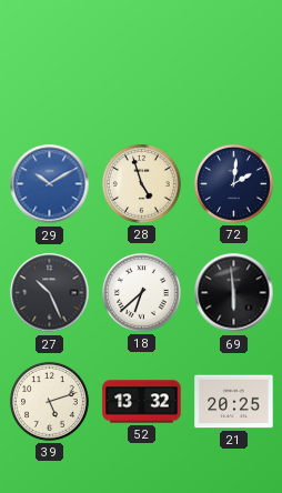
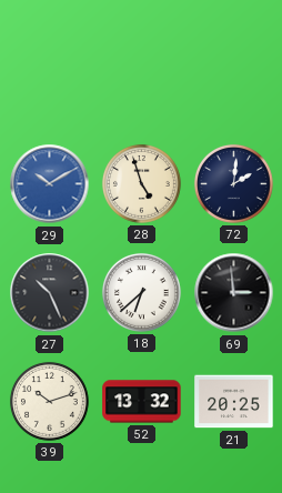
69: 5:59 -> 2:59 (234, 293)
39: 5:12 -> 10:12 (49, 401)
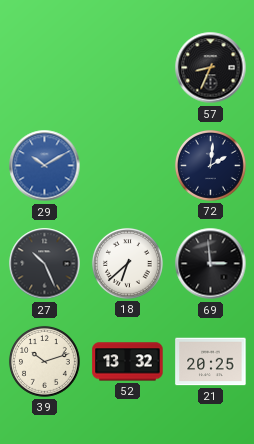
57: none -> 8:34 (211, 68)
28: 4:57 -> none (141, 183)
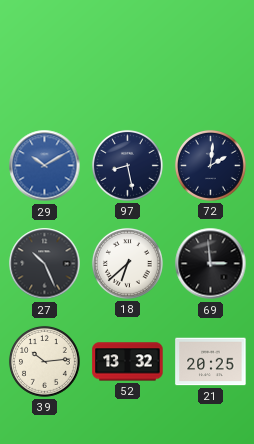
57: 8:34 -> none (211, 68)
97: none -> 8:28 (127, 165)
39: 10:12 -> 10:14 (44, 361)
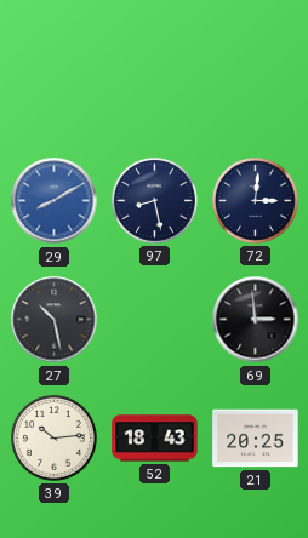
29: 10:10 -> 8:10 (55, 201)
72: 2:01 -> 3:01 (255, 200)
27: 10:26 -> 10:28 (55, 320)
18: 6:38 -> none (127, 263)
52: 13:32 -> 18:43 (155, 439)
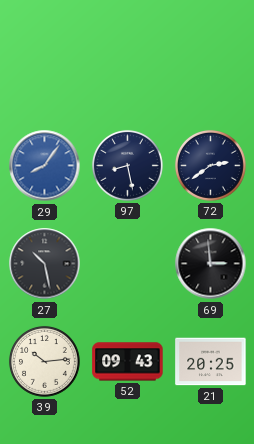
29: 8:10 -> 8:06 (45, 166)
72: 3:01 -> 2:39 (210, 165)
52: 18:43 -> 09:43 (128, 362)
